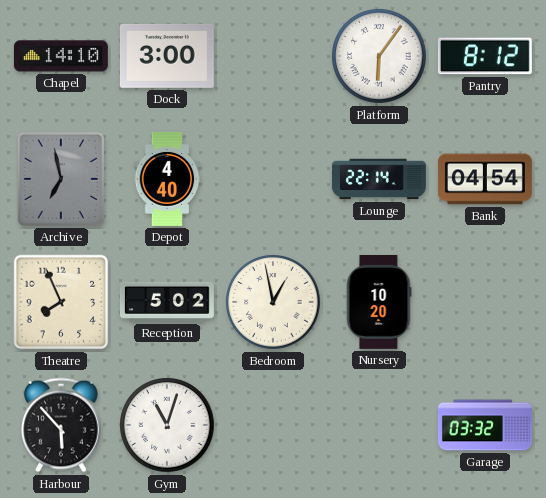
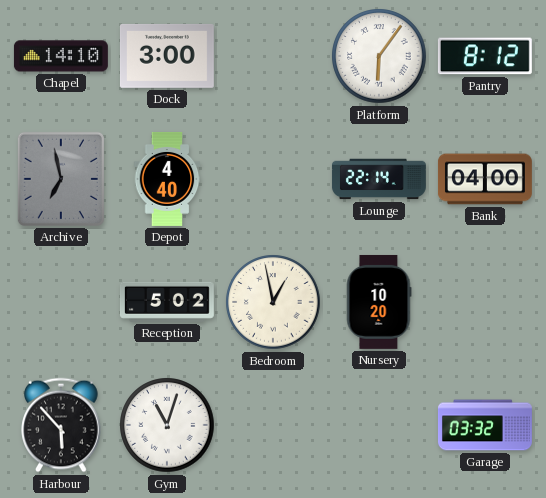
Bank: 04:54 -> 04:00 (485, 179)
Theatre: 7:56 -> none (61, 302)
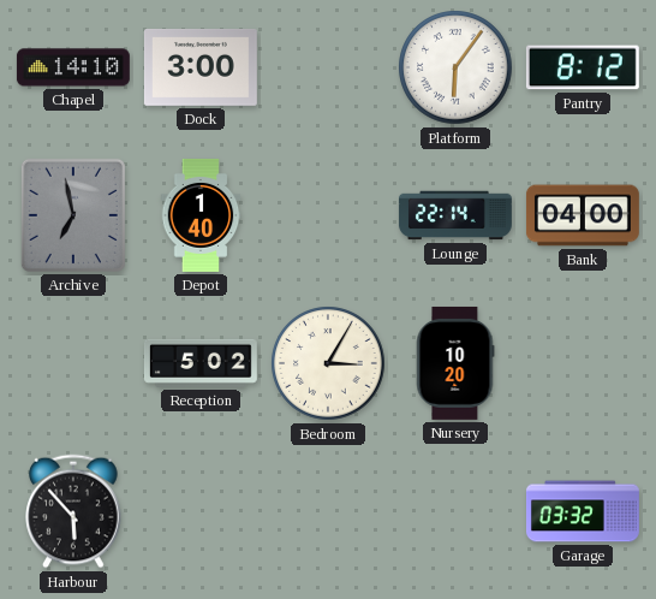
Depot: 4:40 -> 1:40 (201, 215)
Bedroom: 12:58 -> 3:05 (328, 363)
Gym: 11:03 -> none (167, 425)
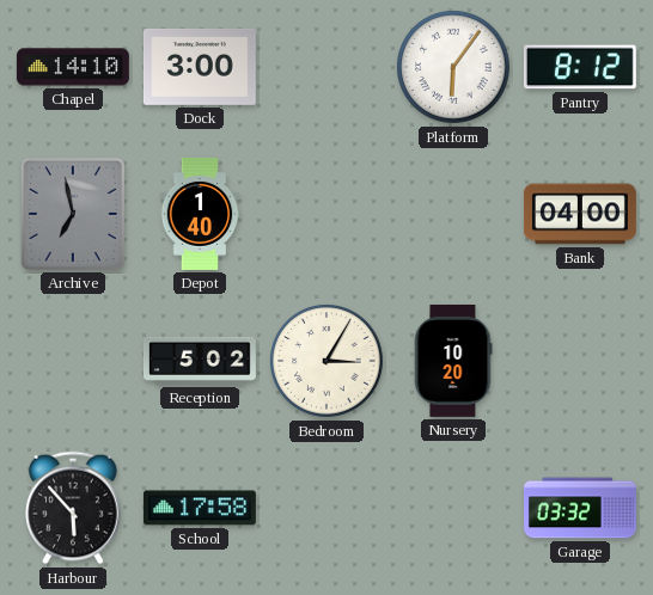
Lounge: 22:14 -> none (455, 215)
School: none -> 17:58 (200, 508)
